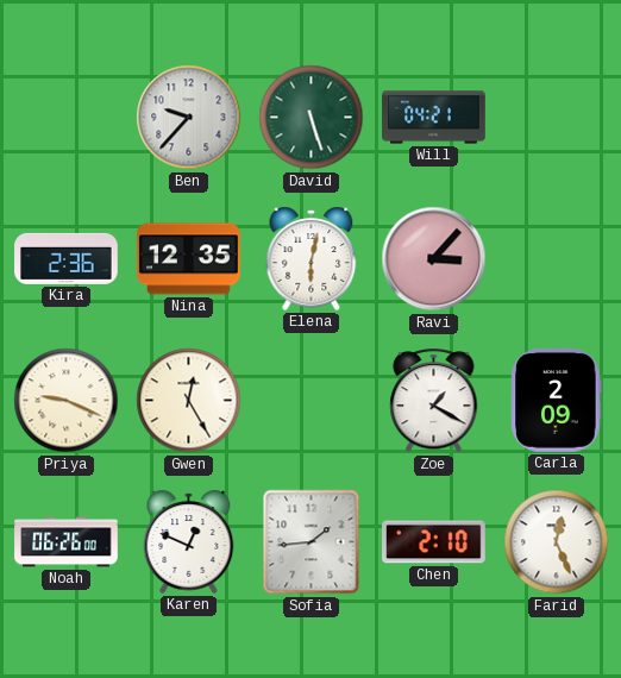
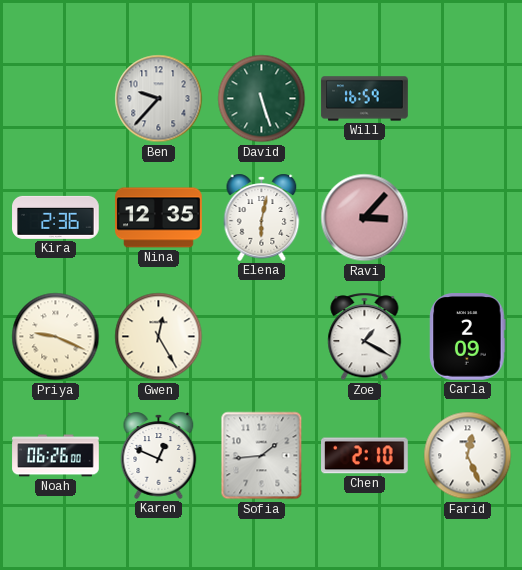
Will: 04:21 -> 16:59 (365, 99)
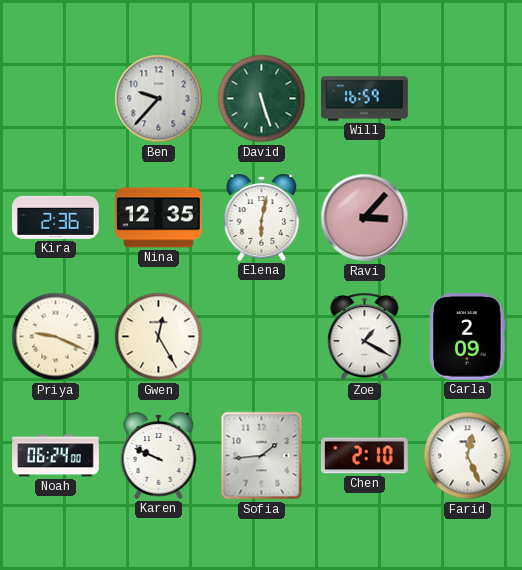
Noah: 06:26 -> 06:24 (56, 456)
Karen: 12:49 -> 9:49 (159, 455)
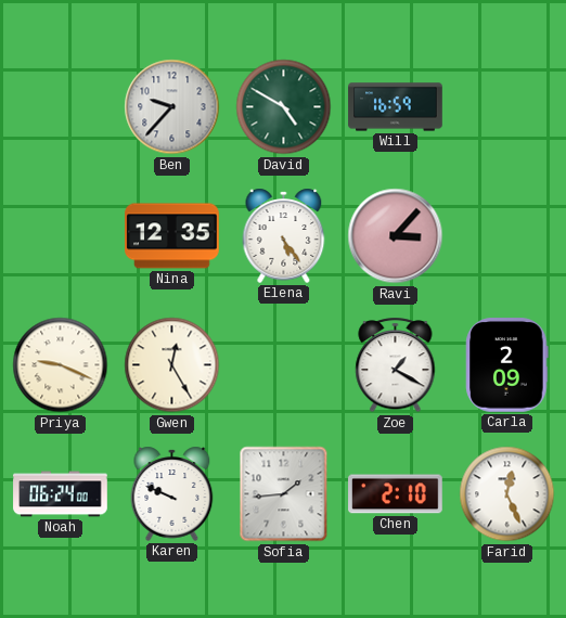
David: 5:27 -> 4:50 (284, 107)
Kira: 2:36 -> none (56, 217)
Elena: 6:02 -> 5:24 (284, 235)
